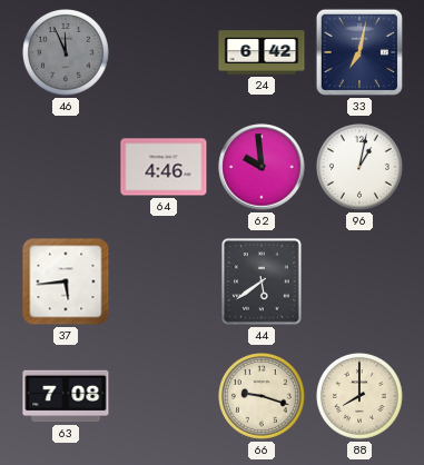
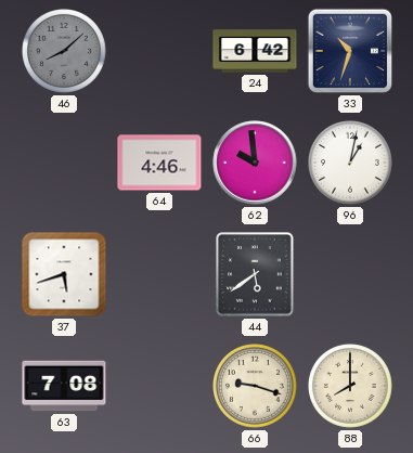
46: 11:56 -> 8:08 (65, 52)
33: 7:02 -> 10:33 (350, 51)
37: 5:44 -> 5:42 (64, 274)
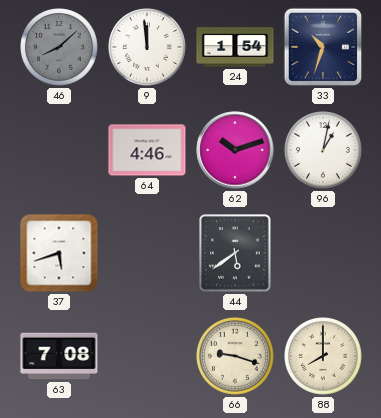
9: none -> 11:59 (148, 48)
24: 6:42 -> 1:54 (235, 47)
62: 9:59 -> 10:12 (235, 150)
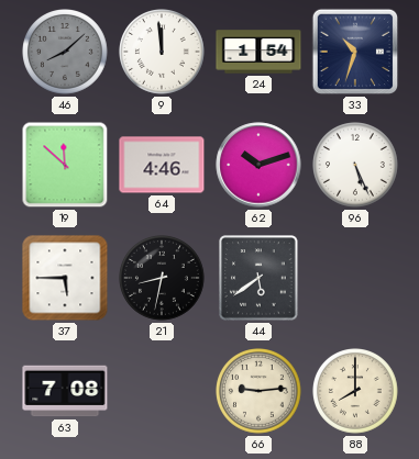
19: none -> 11:52 (65, 165)
96: 1:02 -> 5:26 (356, 166)
37: 5:42 -> 5:45 (65, 278)
21: none -> 8:32 (163, 279)
66: 9:18 -> 9:14 (260, 392)
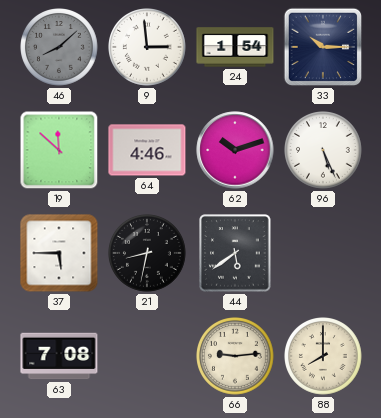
9: 11:59 -> 2:59 (148, 48)
33: 10:33 -> 10:15 (323, 47)
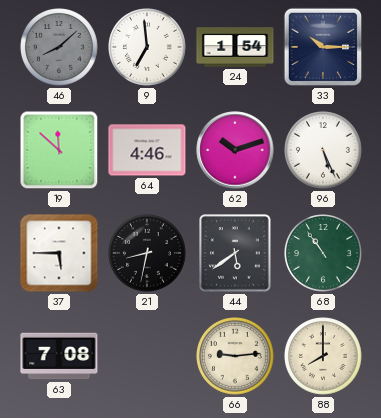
9: 2:59 -> 6:59 (148, 48)
68: none -> 10:54 (324, 254)
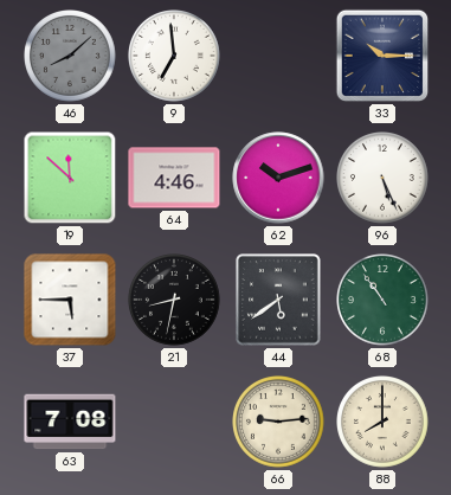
24: 1:54 -> none (235, 47)
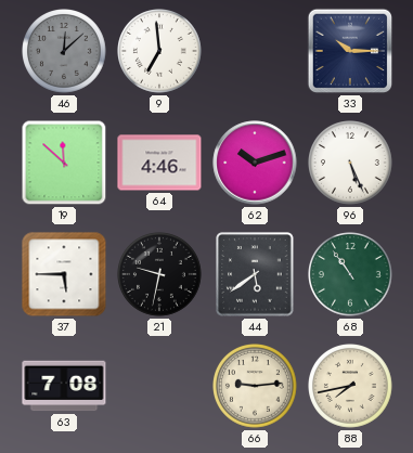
46: 8:08 -> 12:08 (65, 52)
21: 8:32 -> 9:32 (160, 275)
88: 8:00 -> 7:43 (351, 387)
